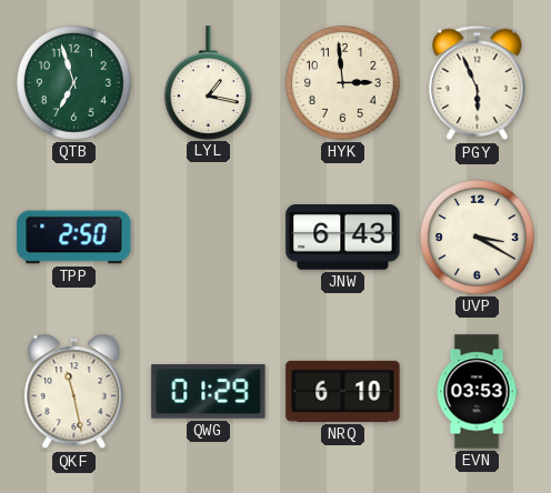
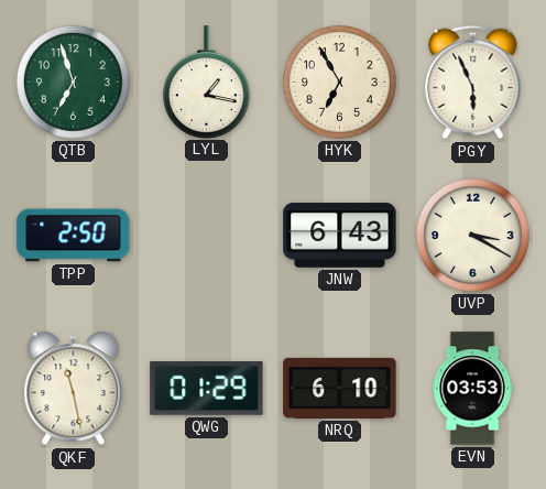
HYK: 2:59 -> 6:55 (339, 81)
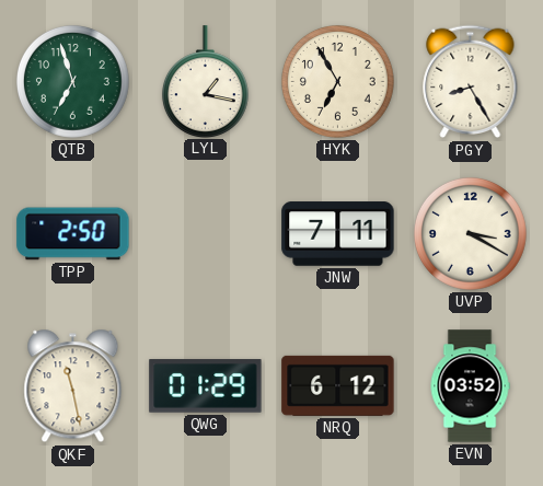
PGY: 5:56 -> 8:25 (471, 82)
JNW: 6:43 -> 7:11 (338, 234)
NRQ: 6:10 -> 6:12 (338, 385)
EVN: 03:53 -> 03:52 (470, 386)
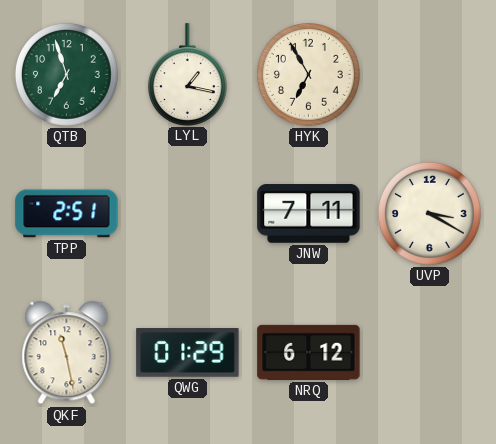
PGY: 8:25 -> none (471, 82)
TPP: 2:50 -> 2:51 (67, 214)
EVN: 03:52 -> none (470, 386)
